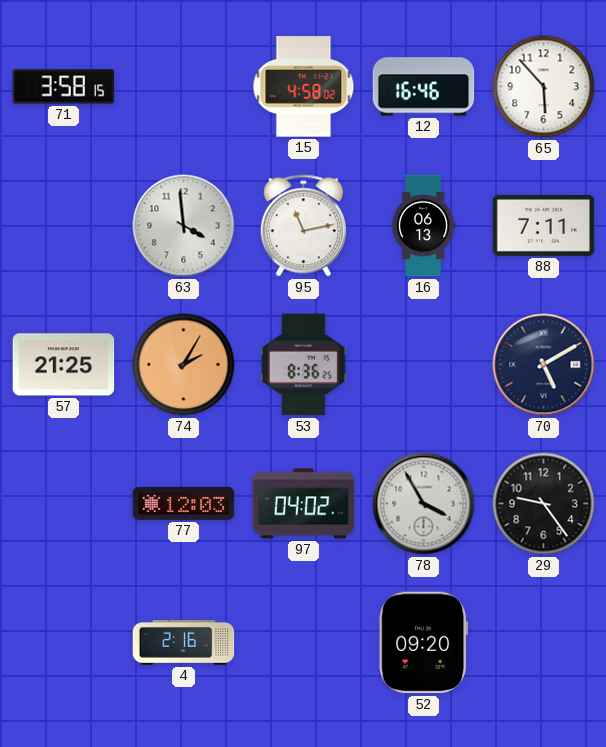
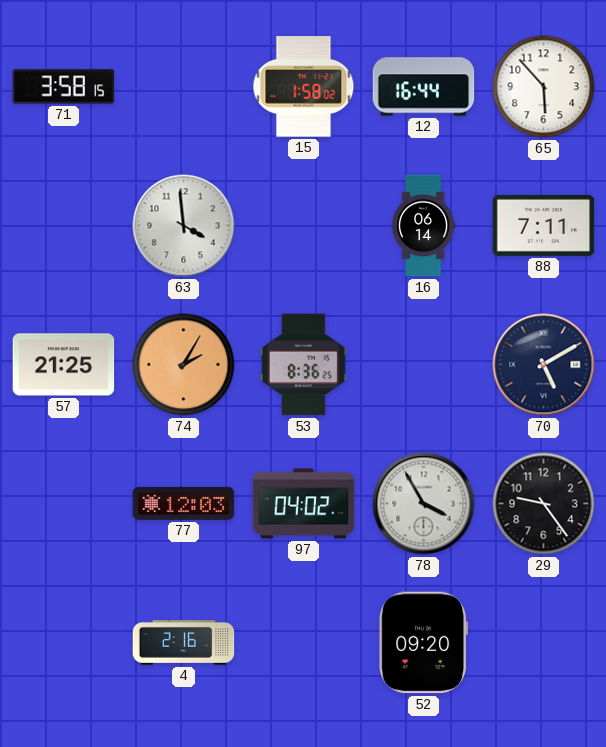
15: 4:58 -> 1:58 (304, 87)
12: 16:46 -> 16:44 (424, 87)
95: 11:13 -> none (303, 226)
16: 06:13 -> 06:14 (423, 226)
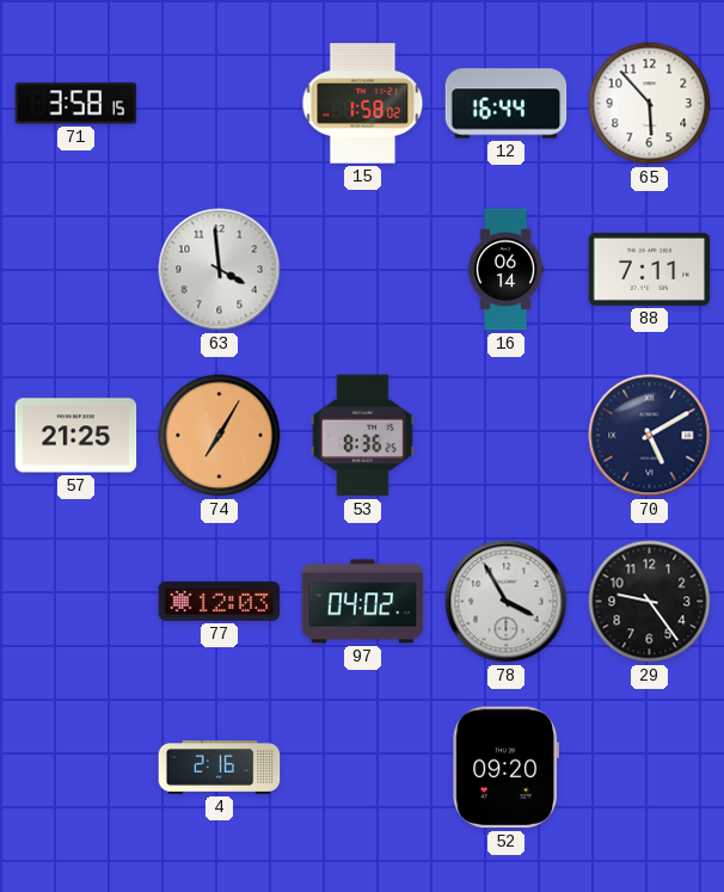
74: 2:05 -> 7:05 (220, 436)
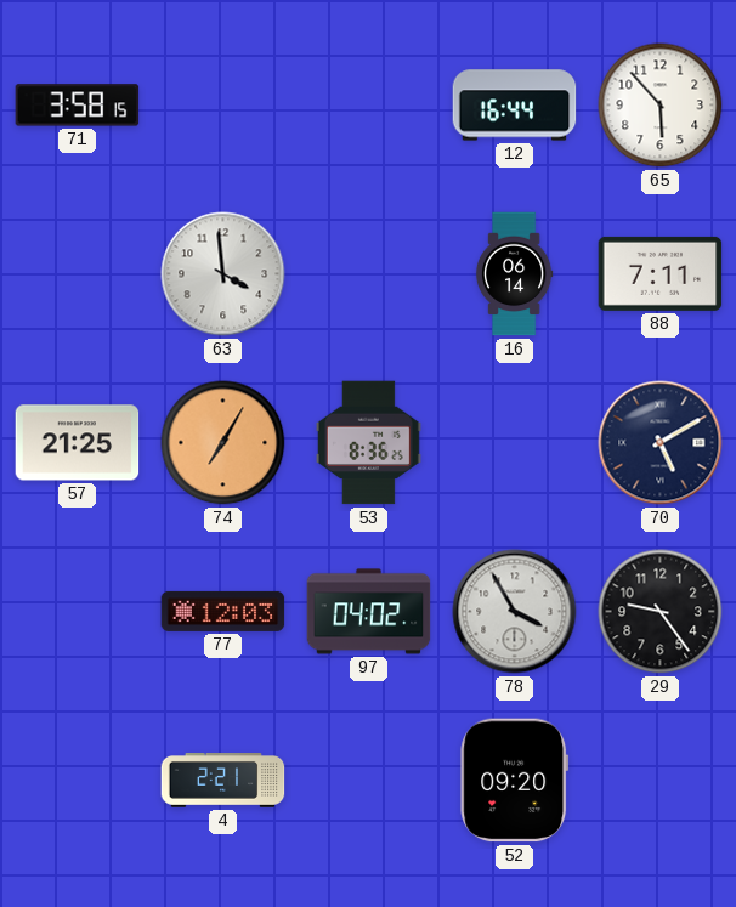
15: 1:58 -> none (363, 104)
4: 2:16 -> 2:21 (223, 781)
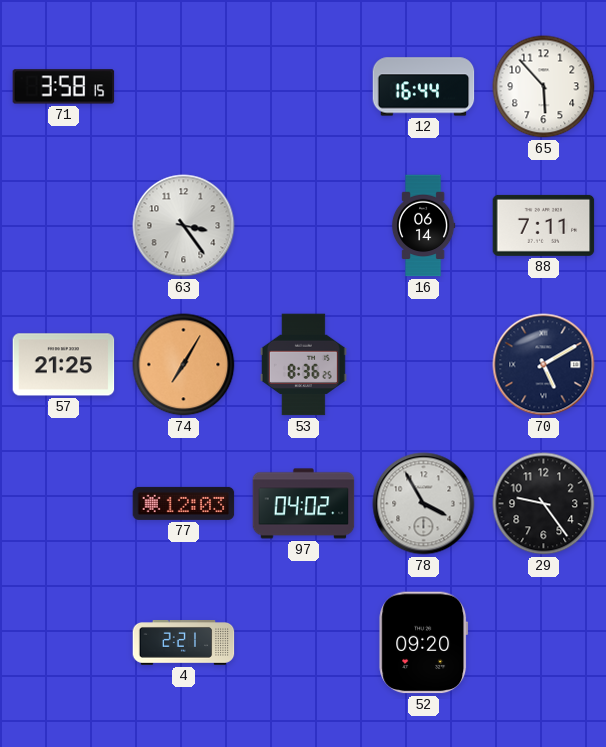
63: 3:59 -> 3:24 (184, 226)
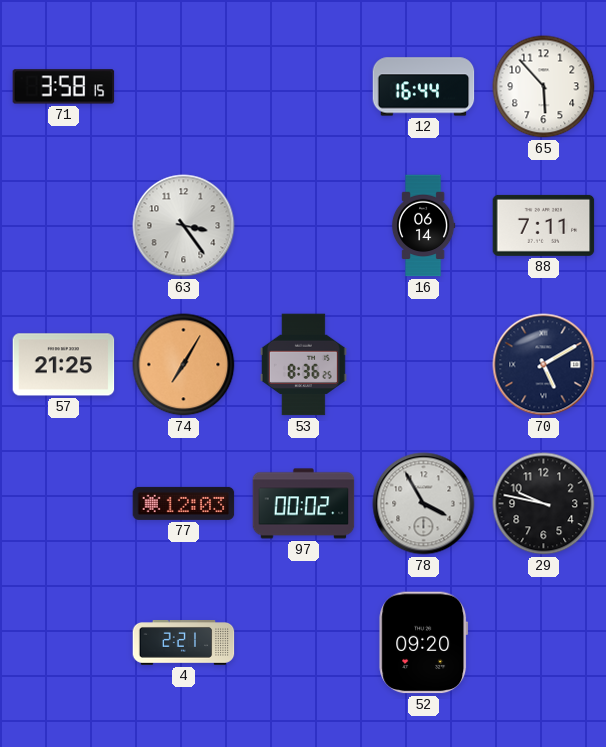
97: 04:02 -> 00:02 (304, 504)
29: 9:24 -> 9:47 (544, 504)
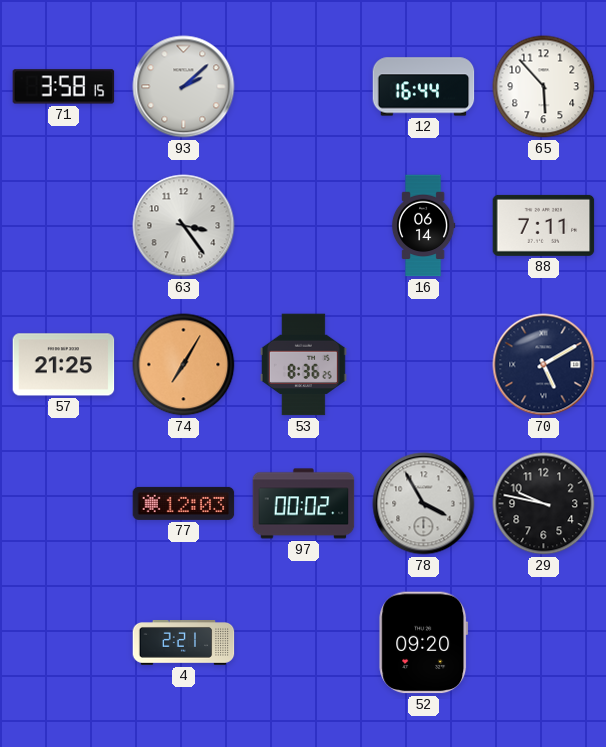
93: none -> 2:08 (184, 87)
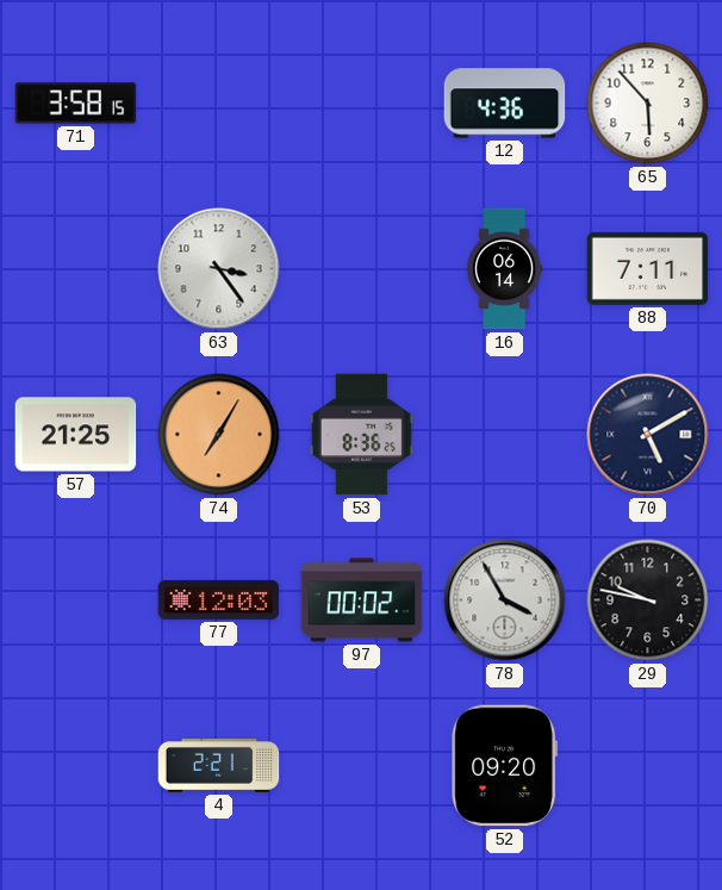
93: 2:08 -> none (184, 87)
12: 16:44 -> 4:36 (505, 104)
